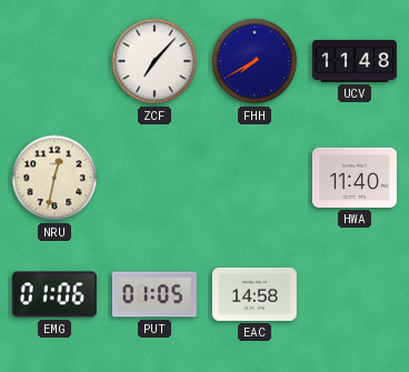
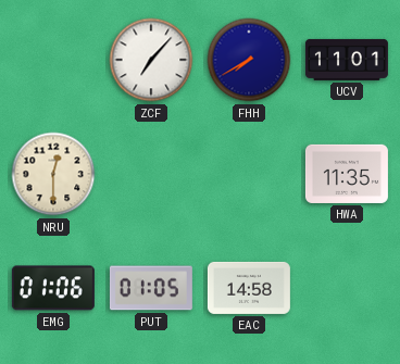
UCV: 11:48 -> 11:01 (347, 60)
NRU: 12:32 -> 12:30 (53, 174)
HWA: 11:40 -> 11:35 (347, 174)
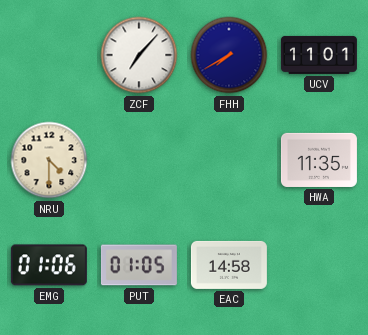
NRU: 12:30 -> 4:30 (49, 160)
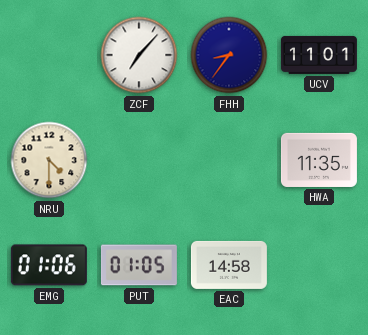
FHH: 7:40 -> 8:36 (229, 55)
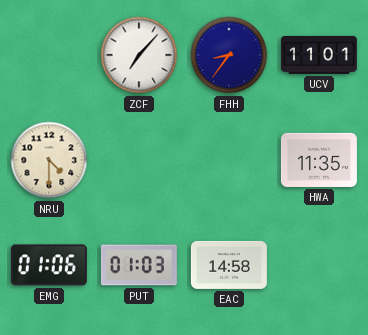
PUT: 01:05 -> 01:03 (139, 265)
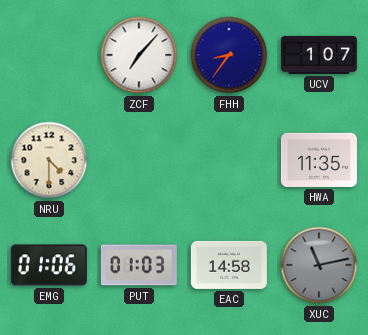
UCV: 11:01 -> 1:07 (319, 55)
XUC: none -> 11:13 (319, 265)
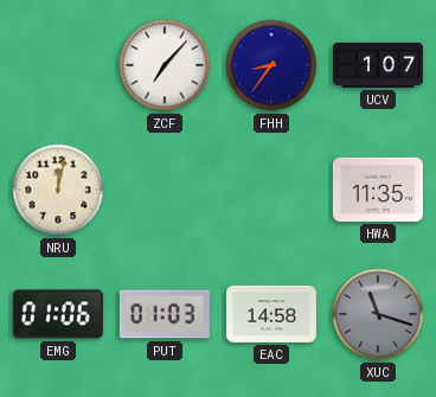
NRU: 4:30 -> 12:02 (58, 190)
XUC: 11:13 -> 11:18 (378, 314)
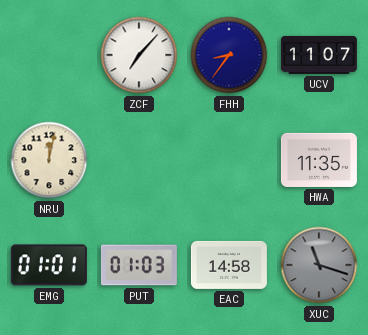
UCV: 1:07 -> 11:07 (319, 55)
EMG: 01:06 -> 01:01 (49, 265)
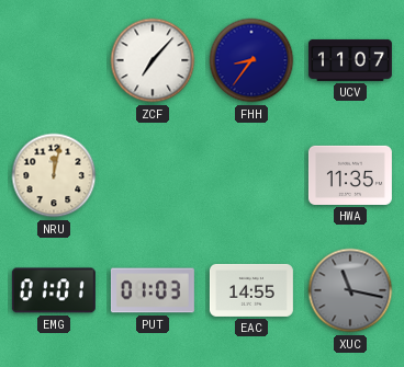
EAC: 14:58 -> 14:55 (251, 290)
XUC: 11:18 -> 11:17 (350, 290)
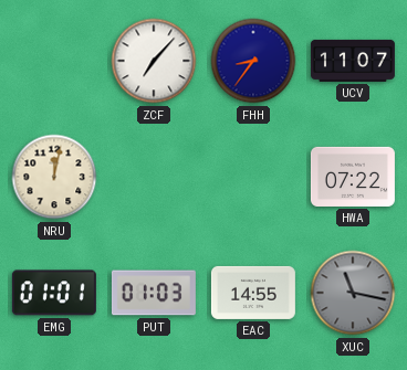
HWA: 11:35 -> 07:22 (353, 177)
